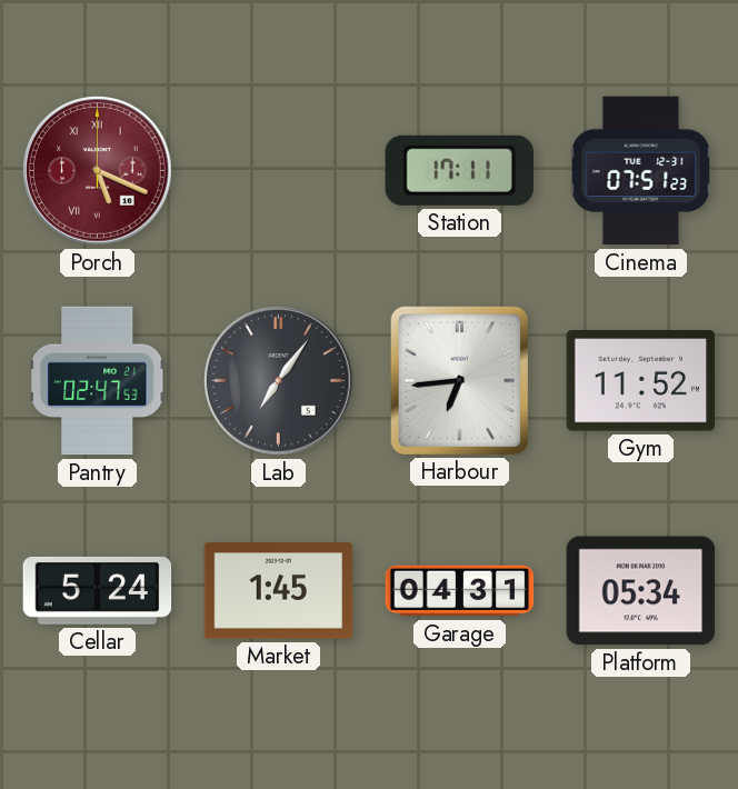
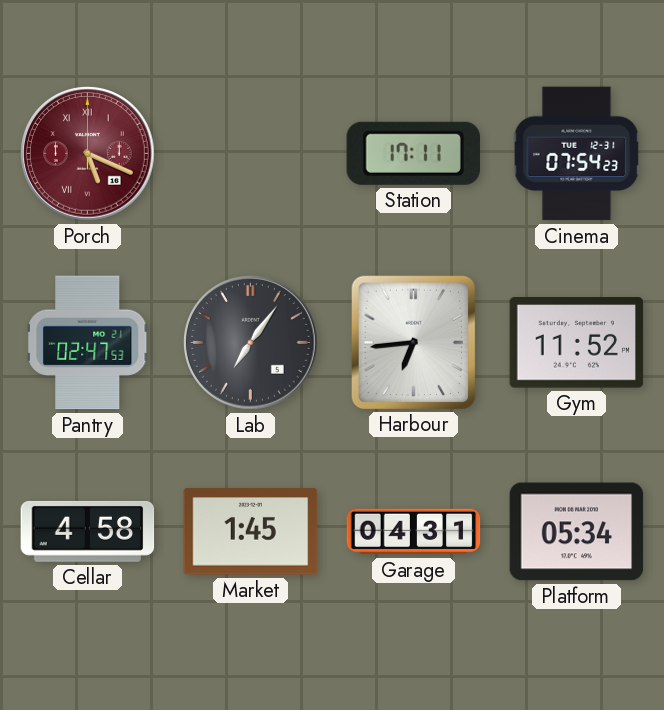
Cinema: 07:51 -> 07:54 (577, 154)
Cellar: 5:24 -> 4:58 (88, 531)
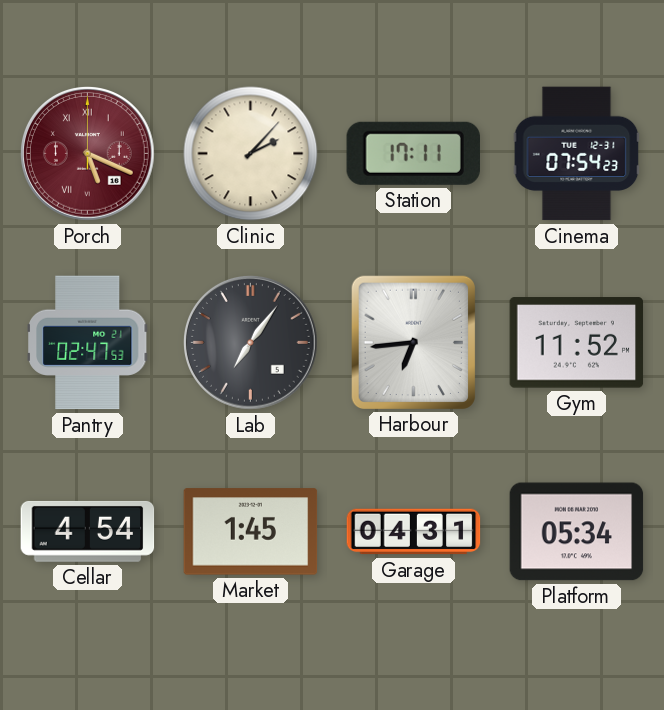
Clinic: none -> 2:07 (251, 154)
Cellar: 4:58 -> 4:54 (88, 531)
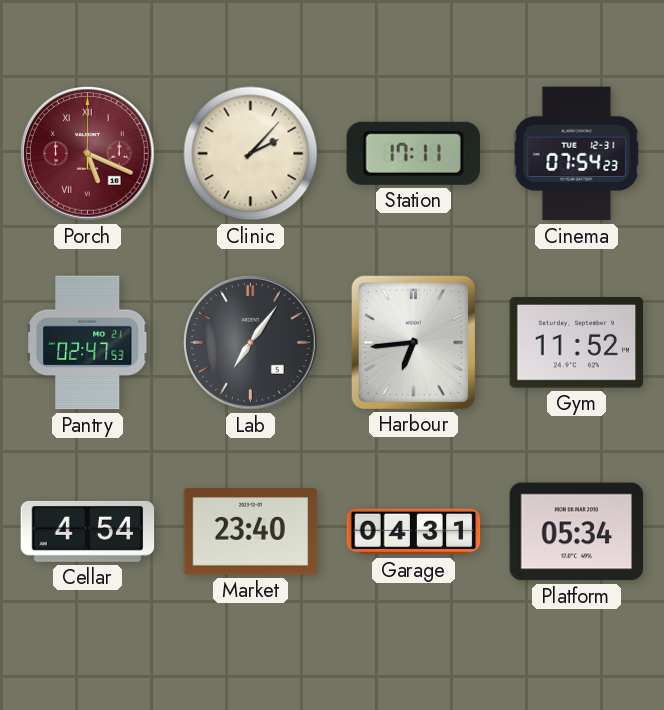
Market: 1:45 -> 23:40 (251, 532)
